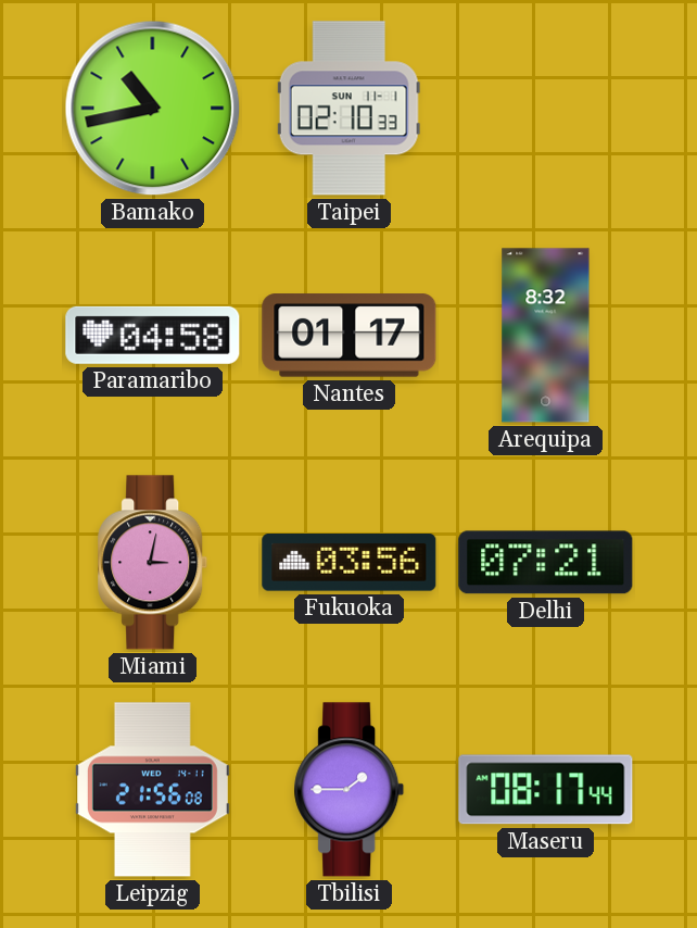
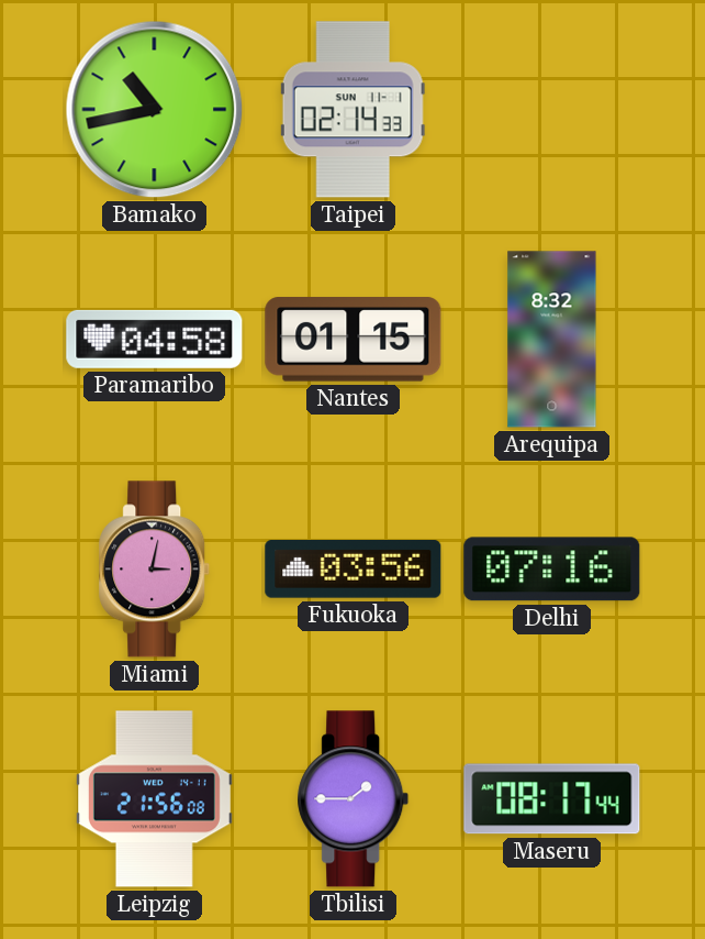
Taipei: 02:10 -> 02:14 (352, 110)
Nantes: 01:17 -> 01:15 (354, 340)
Delhi: 07:21 -> 07:16 (552, 570)
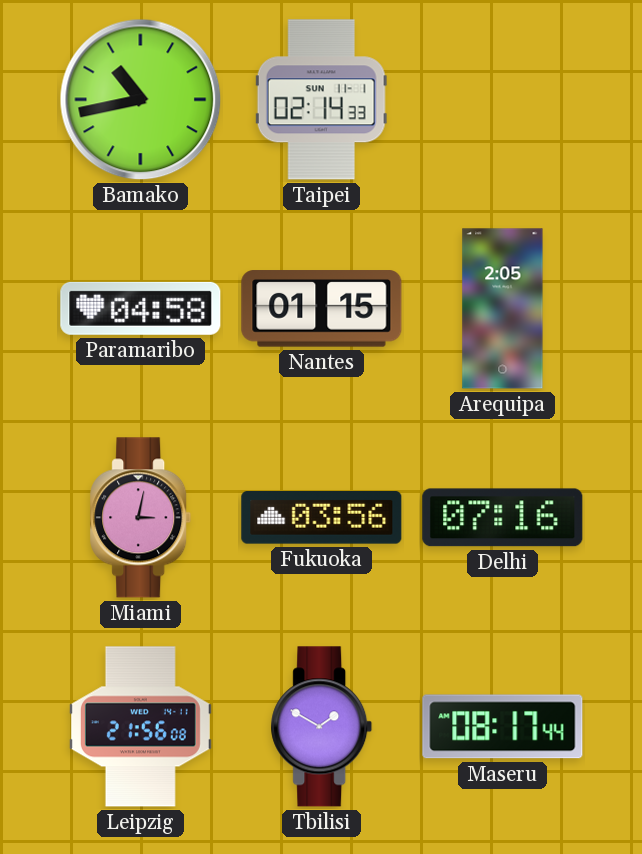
Arequipa: 8:32 -> 2:05 (503, 309)
Tbilisi: 1:45 -> 1:50 (322, 727)
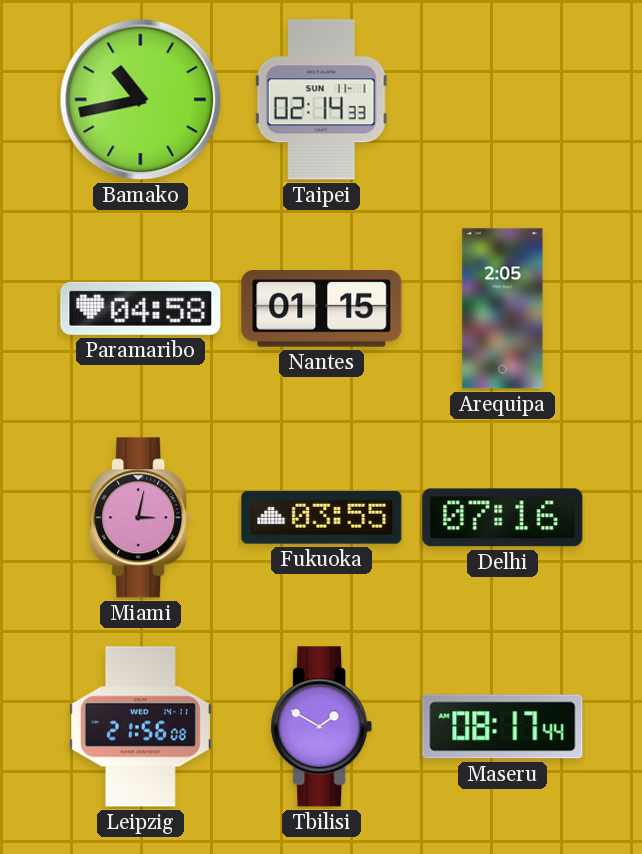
Fukuoka: 03:56 -> 03:55 (322, 518)
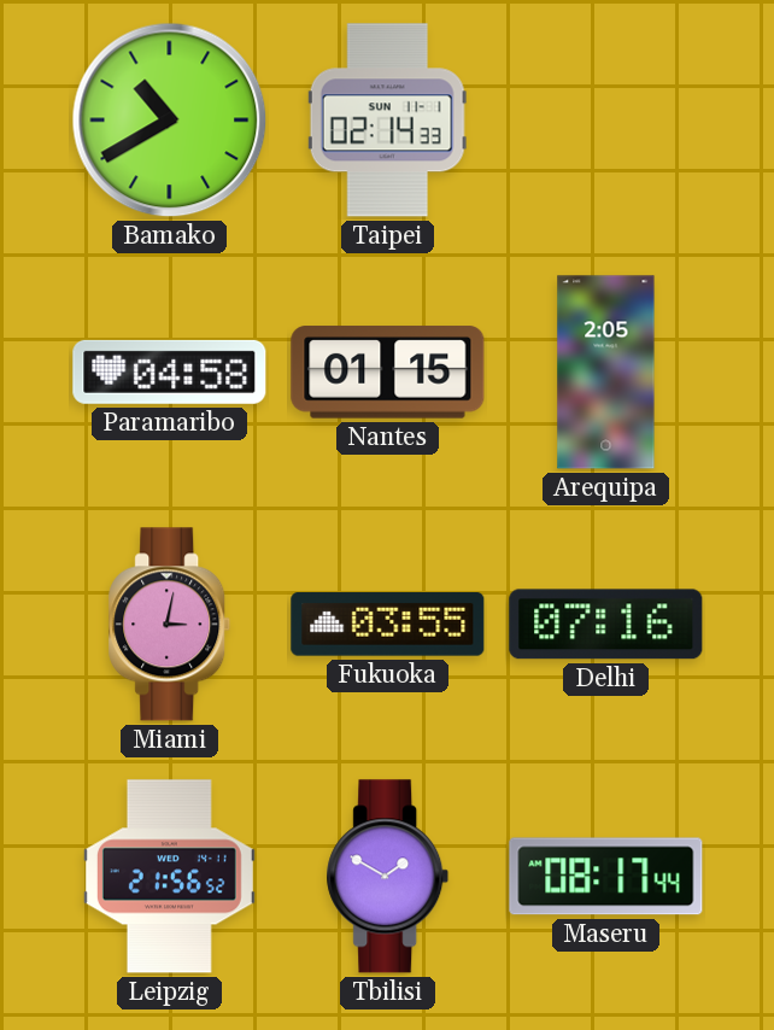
Bamako: 10:43 -> 10:40 (170, 121)
Leipzig: 21:56:08 -> 21:56:52 (169, 877)
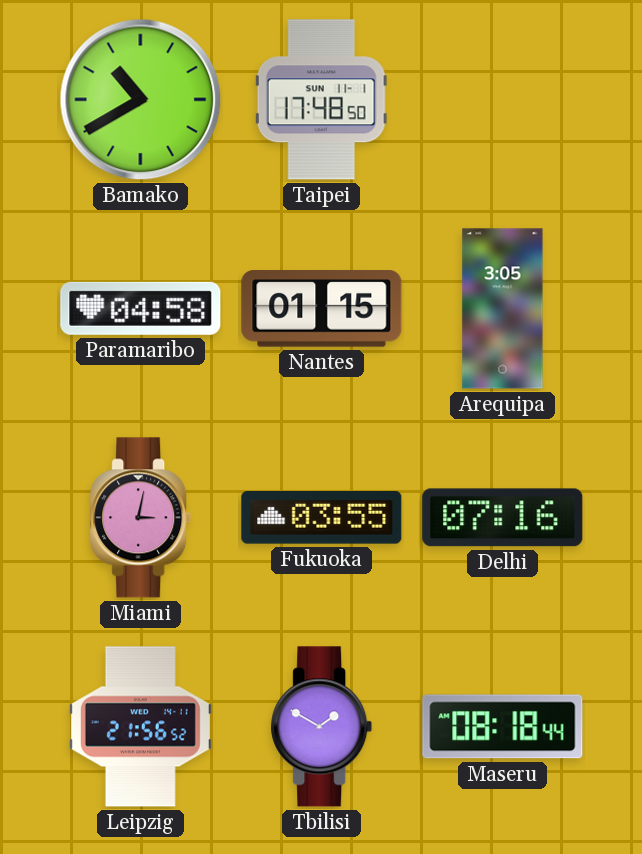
Taipei: 02:14 -> 17:48 (321, 100)
Arequipa: 2:05 -> 3:05 (503, 309)
Maseru: 08:17 -> 08:18 (503, 727)
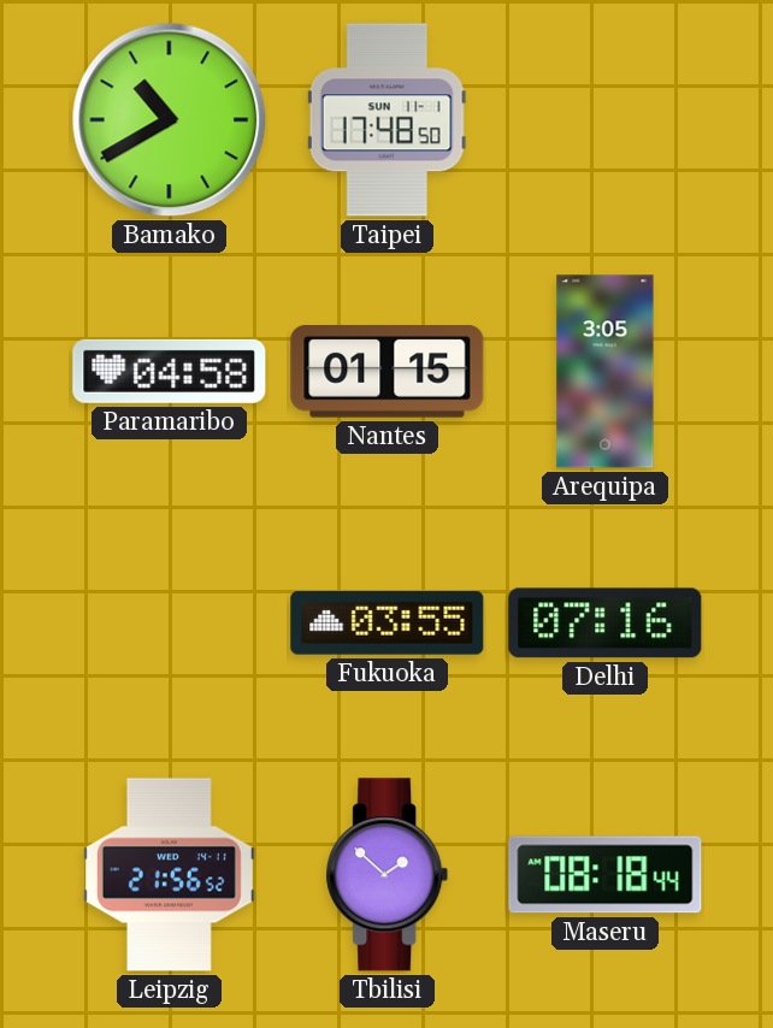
Miami: 3:02 -> none (141, 518)
Tbilisi: 1:50 -> 1:52 (388, 875)
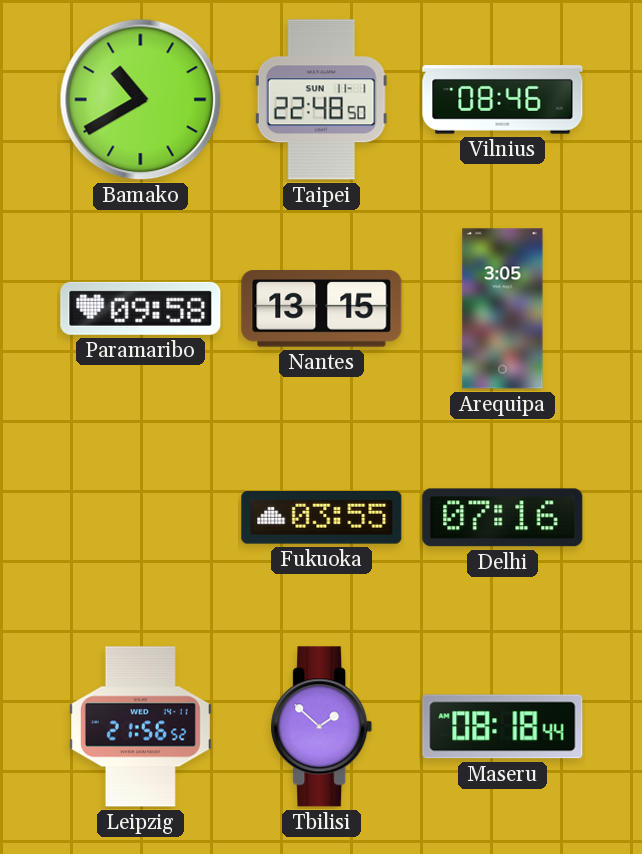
Taipei: 17:48 -> 22:48 (321, 100)
Vilnius: none -> 08:46 (503, 100)
Paramaribo: 04:58 -> 09:58 (141, 308)
Nantes: 01:15 -> 13:15 (322, 309)
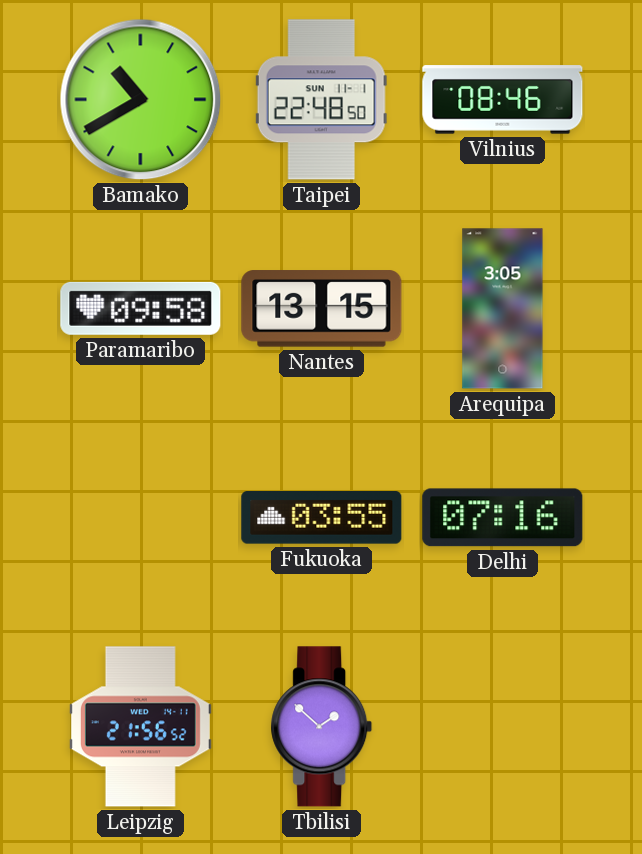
Maseru: 08:18 -> none (503, 727)
